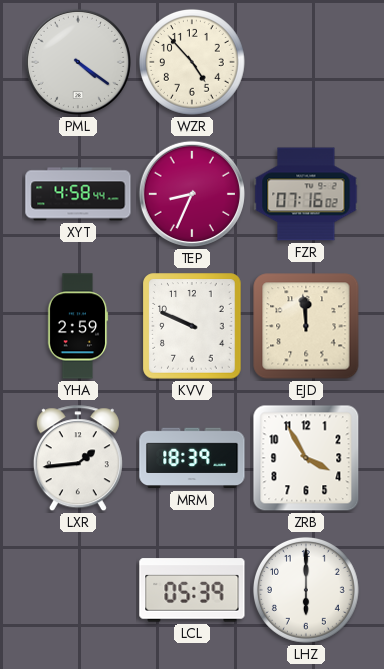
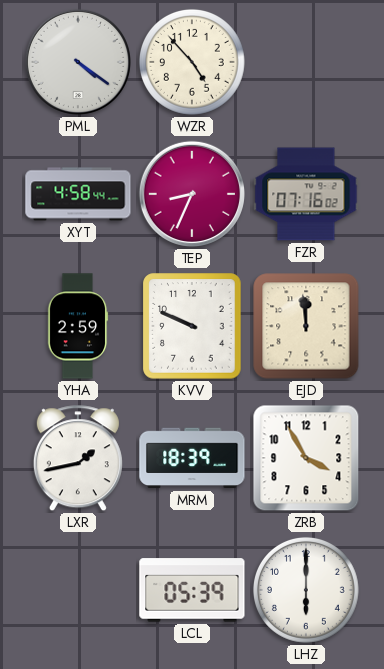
LXR: 1:44 -> 1:43 (78, 459)
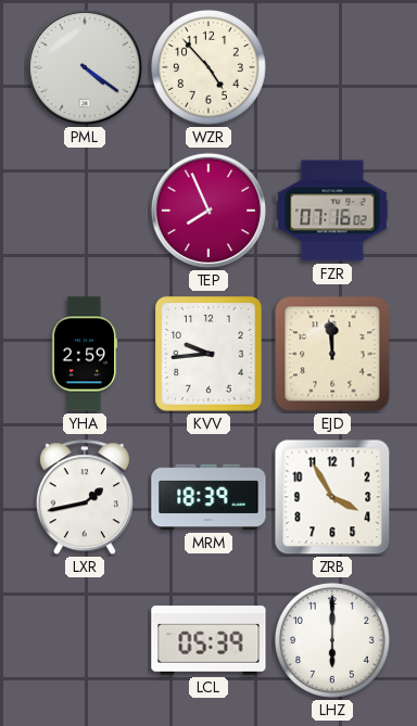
XYT: 4:58 -> none (78, 194)
TEP: 8:34 -> 7:56 (208, 211)
KVV: 9:49 -> 9:44 (208, 354)
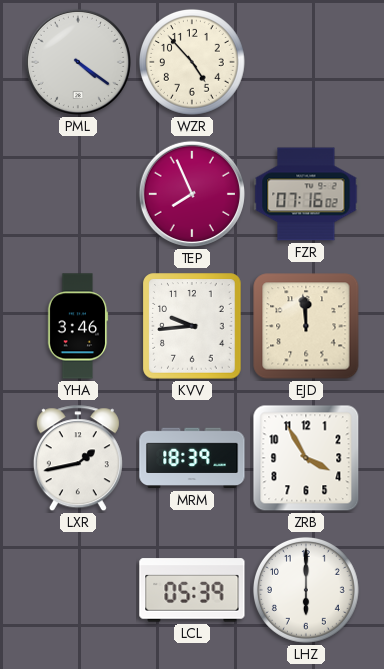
YHA: 2:59 -> 3:46 (78, 326)
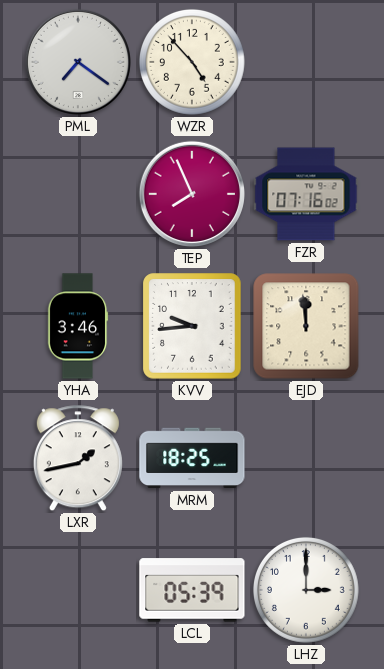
PML: 4:21 -> 7:21 (78, 62)
MRM: 18:39 -> 18:25 (192, 458)
ZRB: 3:55 -> none (306, 458)
LHZ: 6:00 -> 3:00 (306, 590)
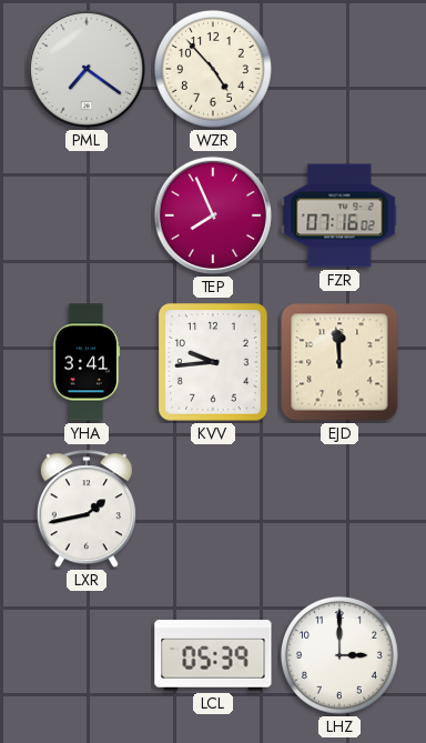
YHA: 3:46 -> 3:41 (87, 362)
MRM: 18:25 -> none (192, 458)
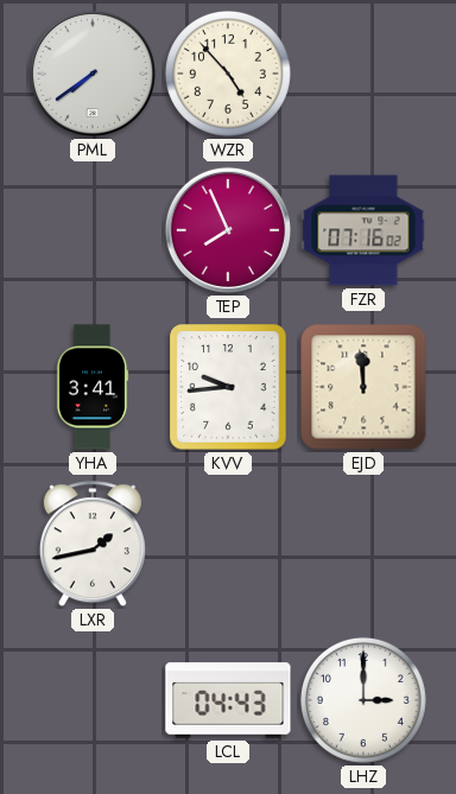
PML: 7:21 -> 7:39 (93, 74)
LCL: 05:39 -> 04:43 (228, 700)
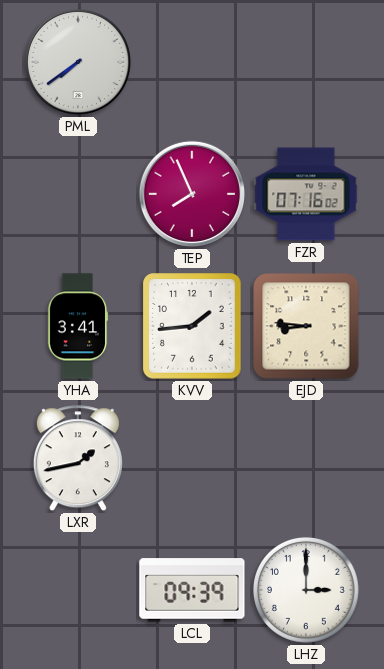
WZR: 4:53 -> none (228, 74)
KVV: 9:44 -> 1:44 (192, 326)
EJD: 11:59 -> 8:46 (306, 326)
LCL: 04:43 -> 09:39 (192, 590)
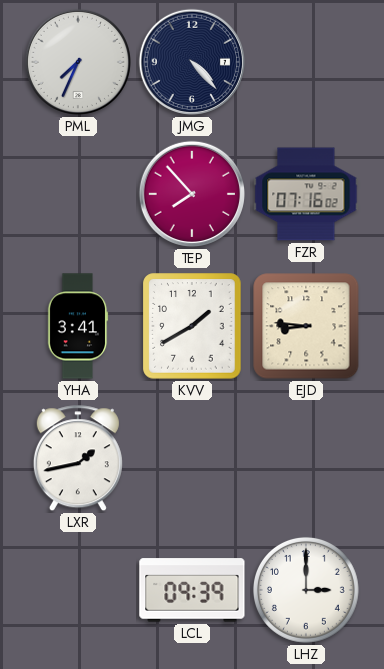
PML: 7:39 -> 7:34 (78, 62)
JMG: none -> 4:23 (192, 62)
TEP: 7:56 -> 7:53 (192, 194)
KVV: 1:44 -> 1:40 (192, 326)
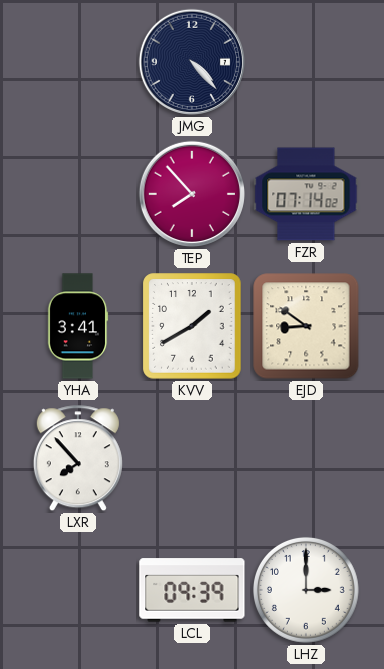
PML: 7:34 -> none (78, 62)
FZR: 07:16 -> 07:14 (306, 194)
EJD: 8:46 -> 8:51 (306, 326)
LXR: 1:43 -> 7:53 (78, 459)
